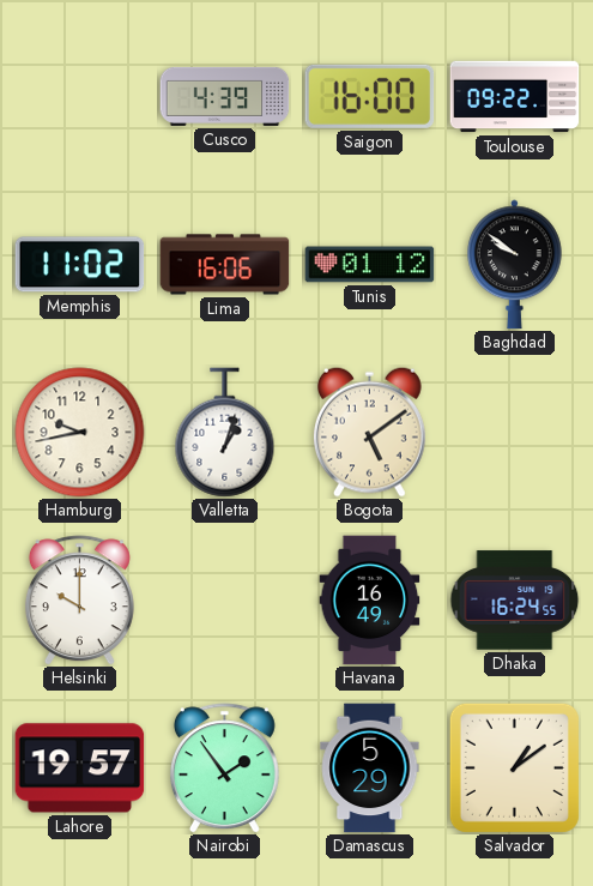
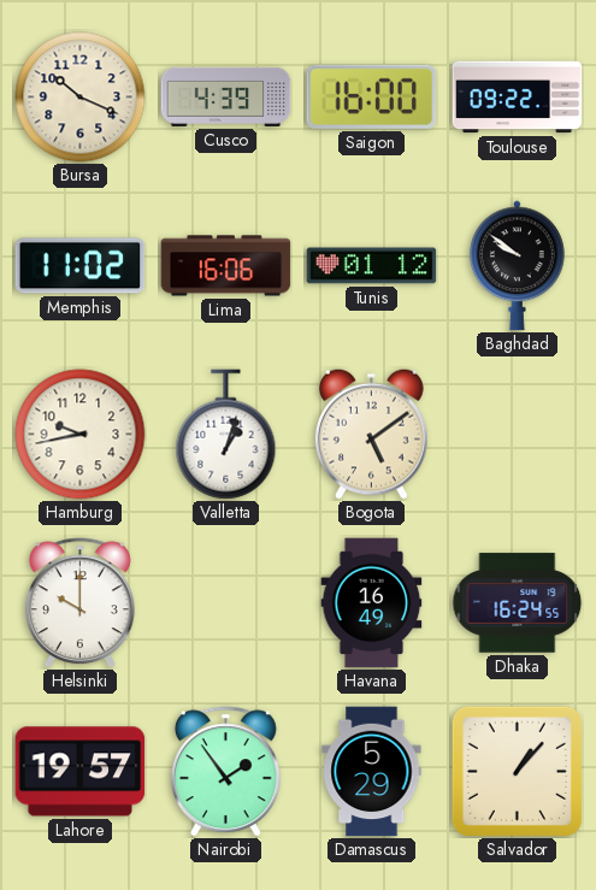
Bursa: none -> 10:19 (81, 98)
Salvador: 1:09 -> 1:07 (517, 771)
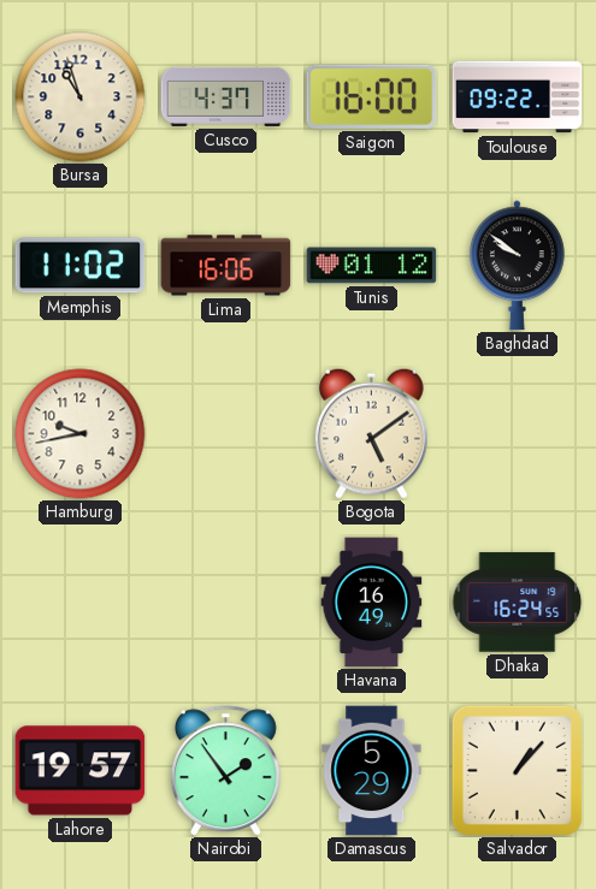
Bursa: 10:19 -> 10:57 (81, 97)
Cusco: 4:39 -> 4:37 (226, 96)
Valletta: 1:03 -> none (226, 435)
Helsinki: 10:00 -> none (79, 603)
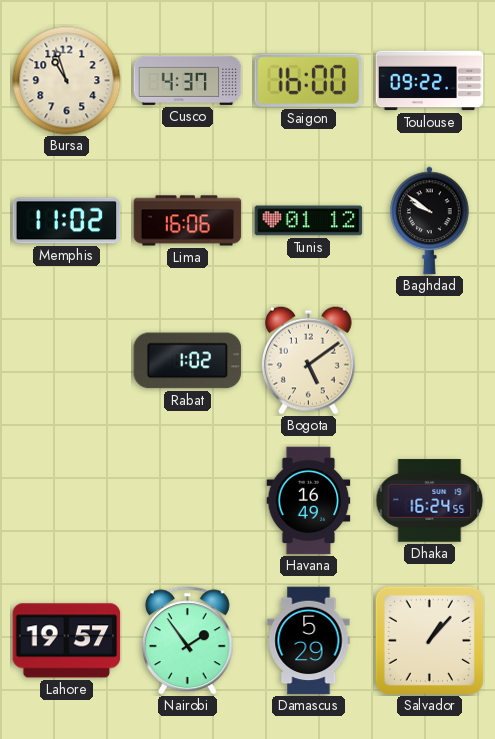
Hamburg: 9:43 -> none (81, 434)
Rabat: none -> 1:02 (188, 361)
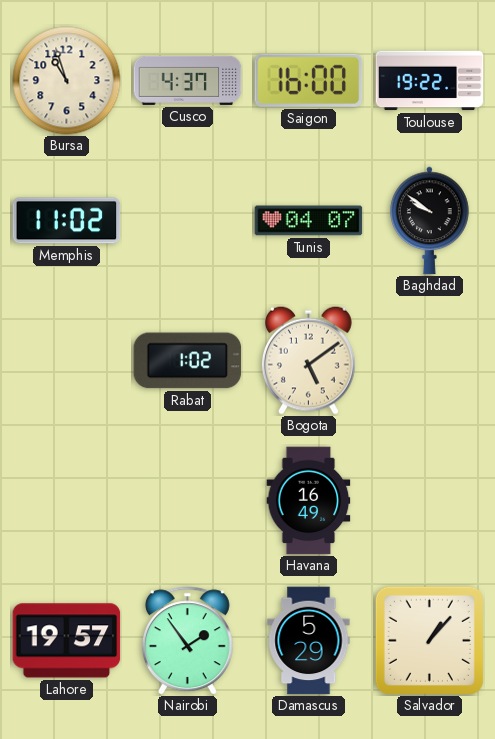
Toulouse: 09:22 -> 19:22 (430, 81)
Lima: 16:06 -> none (188, 221)
Tunis: 01:12 -> 04:07 (309, 221)
Dhaka: 16:24 -> none (430, 501)
